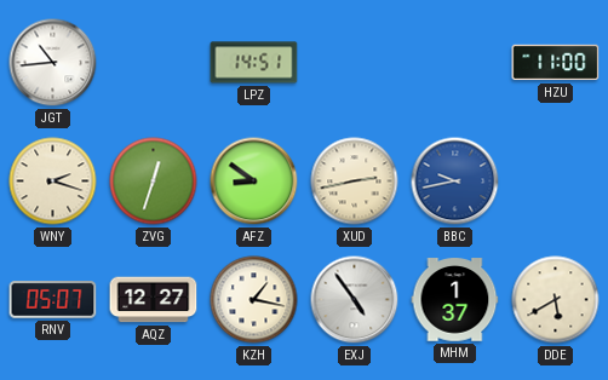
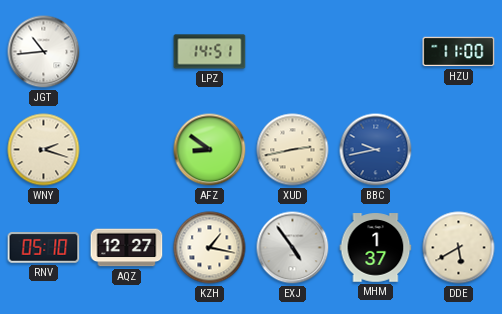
ZVG: 12:33 -> none (154, 182)
RNV: 05:07 -> 05:10 (44, 248)
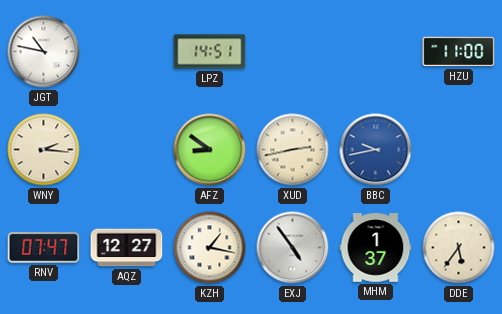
JGT: 10:44 -> 10:47 (44, 52)
WNY: 2:18 -> 2:16 (44, 150)
RNV: 05:10 -> 07:47 (44, 248)
DDE: 5:40 -> 5:36 (459, 248)
